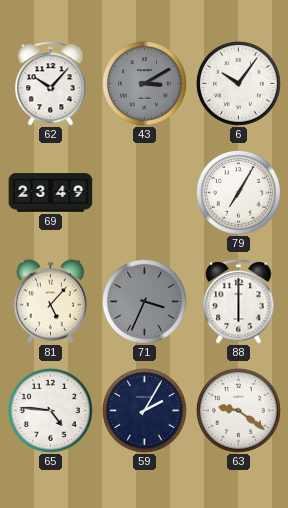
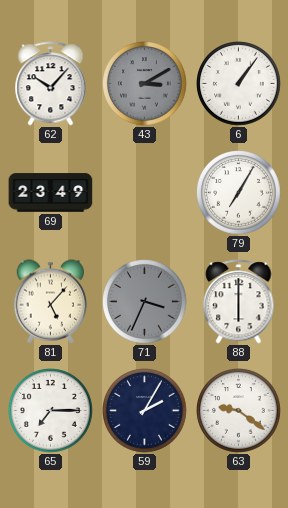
6: 10:06 -> 1:06 (239, 84)
65: 4:46 -> 7:15 (51, 411)
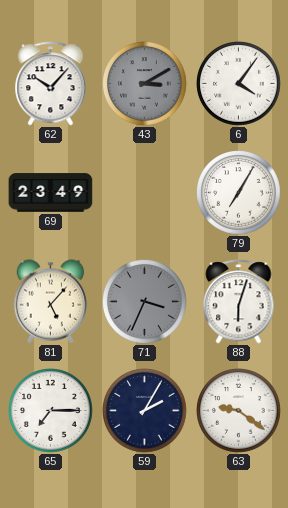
6: 1:06 -> 4:06 (239, 84)
88: 6:00 -> 6:03 (239, 302)
